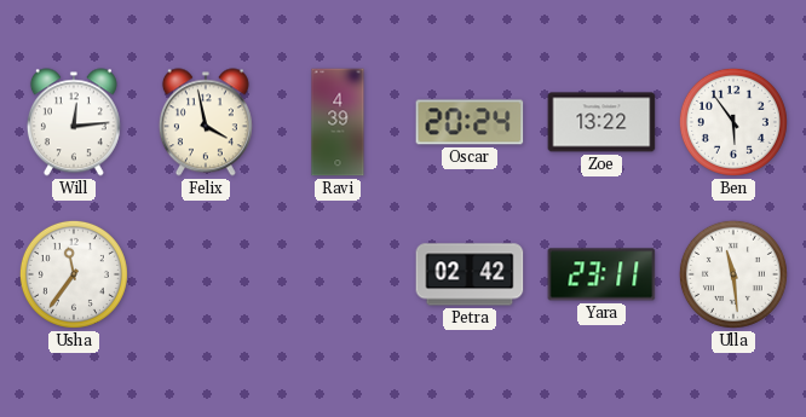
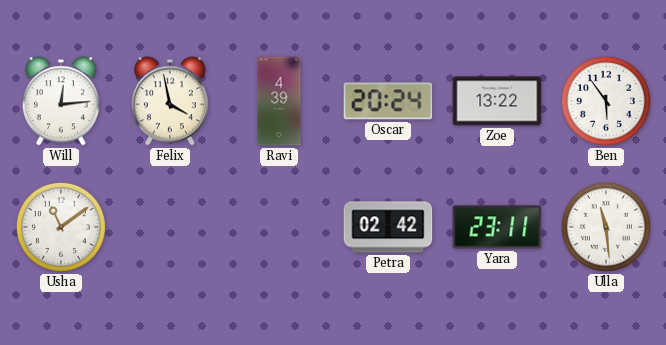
Usha: 11:36 -> 11:09 (61, 227)
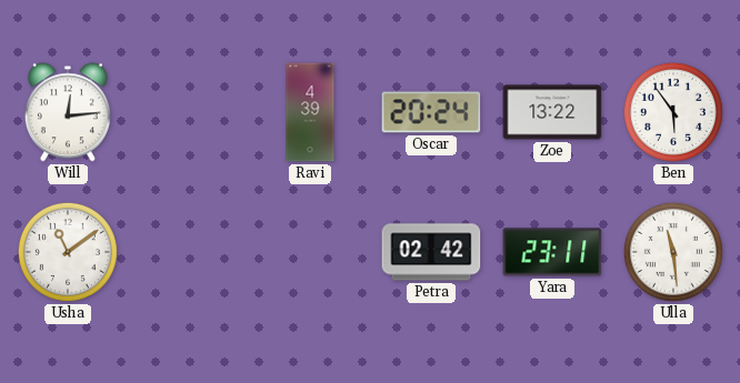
Felix: 3:58 -> none (170, 101)
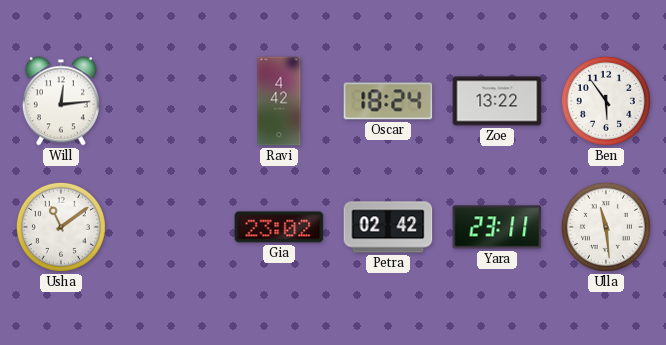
Ravi: 4:39 -> 4:42 (279, 101)
Oscar: 20:24 -> 18:24 (388, 101)
Gia: none -> 23:02 (279, 227)
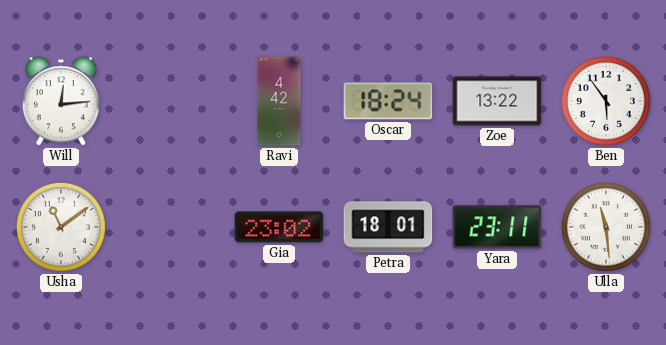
Petra: 02:42 -> 18:01 (388, 227)
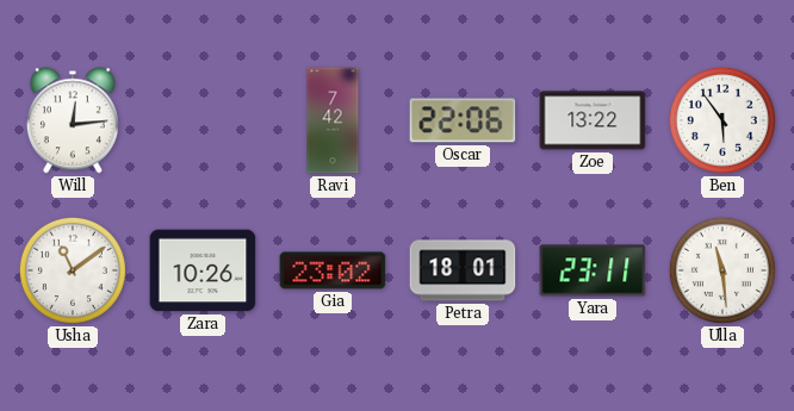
Ravi: 4:42 -> 7:42 (333, 120)
Oscar: 18:24 -> 22:06 (463, 120)
Zara: none -> 10:26 (203, 270)
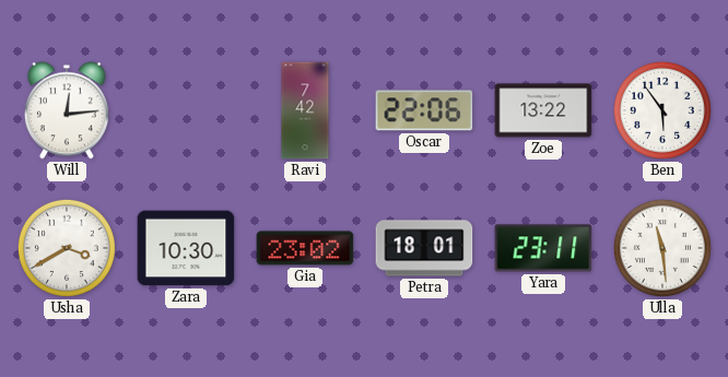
Usha: 11:09 -> 3:40 (67, 248)
Zara: 10:26 -> 10:30 (186, 248)
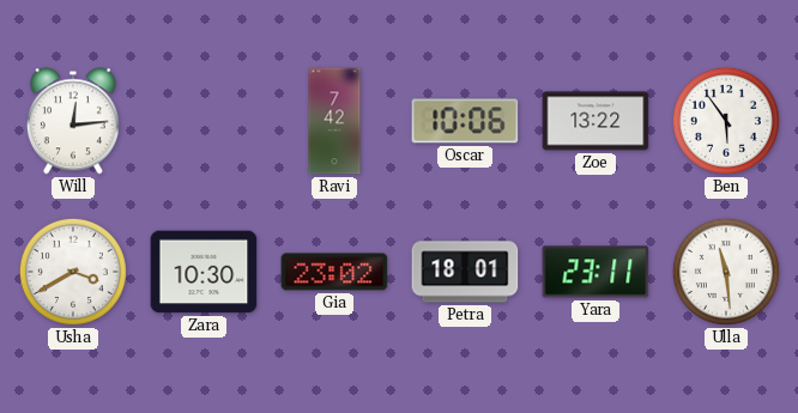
Oscar: 22:06 -> 10:06 (465, 121)
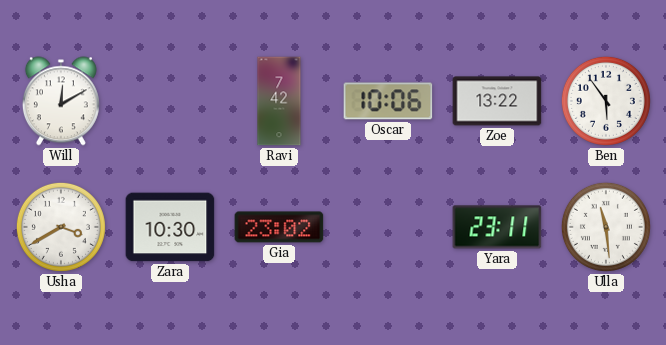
Will: 12:14 -> 12:10 (61, 101)
Petra: 18:01 -> none (465, 272)
